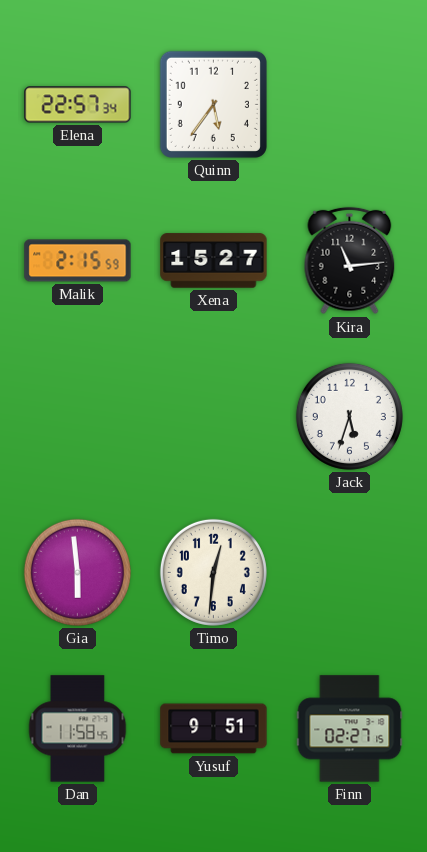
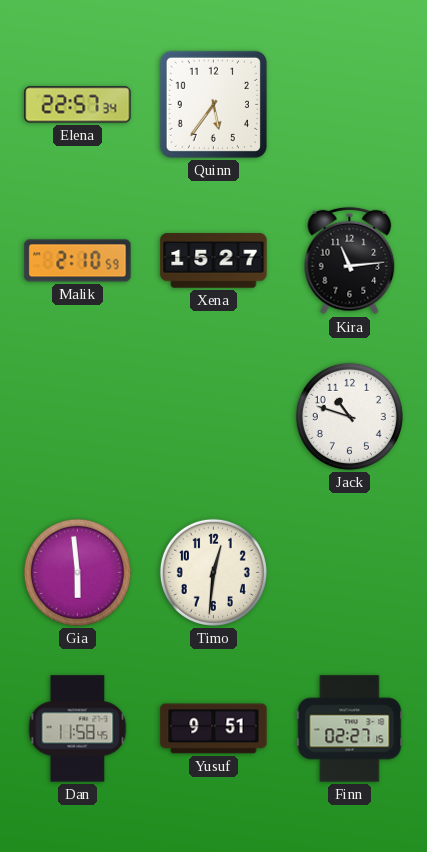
Malik: 2:15 -> 2:10 (78, 261)
Jack: 5:33 -> 10:48 (349, 416)
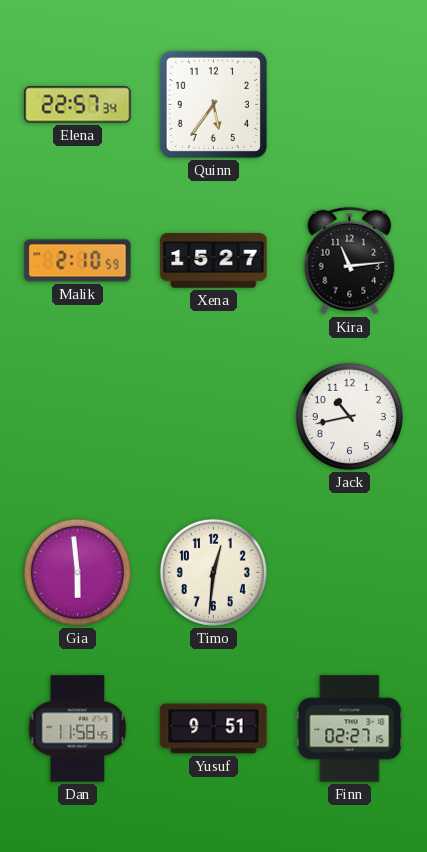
Jack: 10:48 -> 10:43 (349, 416)
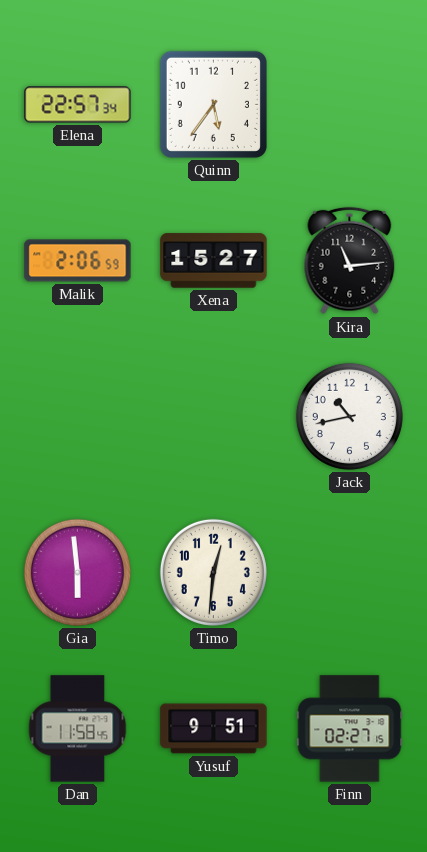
Malik: 2:10 -> 2:06 (78, 261)
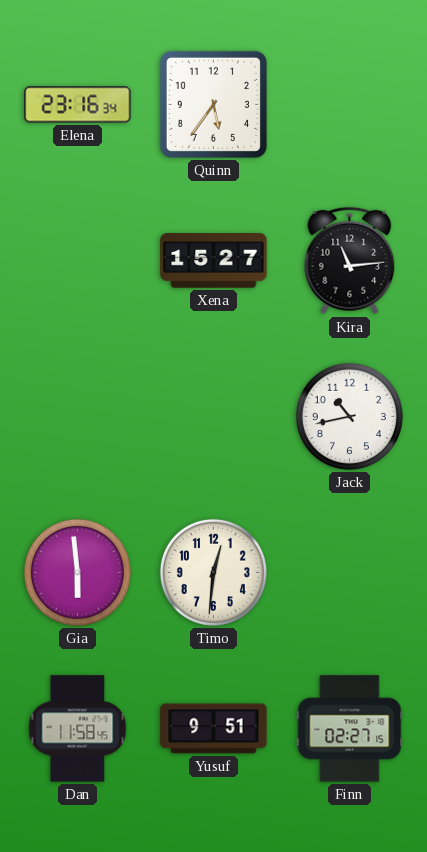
Elena: 22:57 -> 23:16 (78, 105)
Malik: 2:06 -> none (78, 261)
